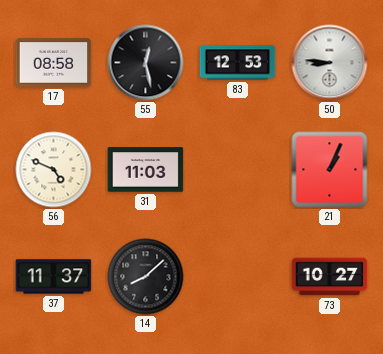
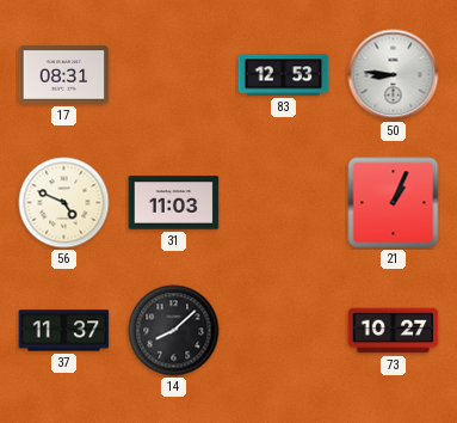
17: 08:58 -> 08:31 (64, 75)
55: 12:28 -> none (146, 63)
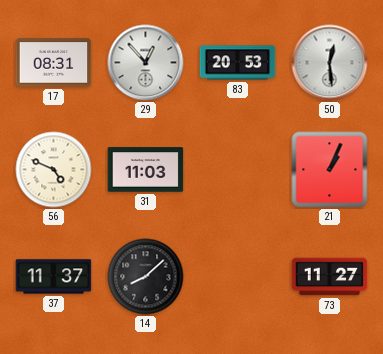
29: none -> 12:53 (146, 63)
83: 12:53 -> 20:53 (238, 63)
50: 8:46 -> 12:29 (330, 63)
73: 10:27 -> 11:27 (330, 277)
